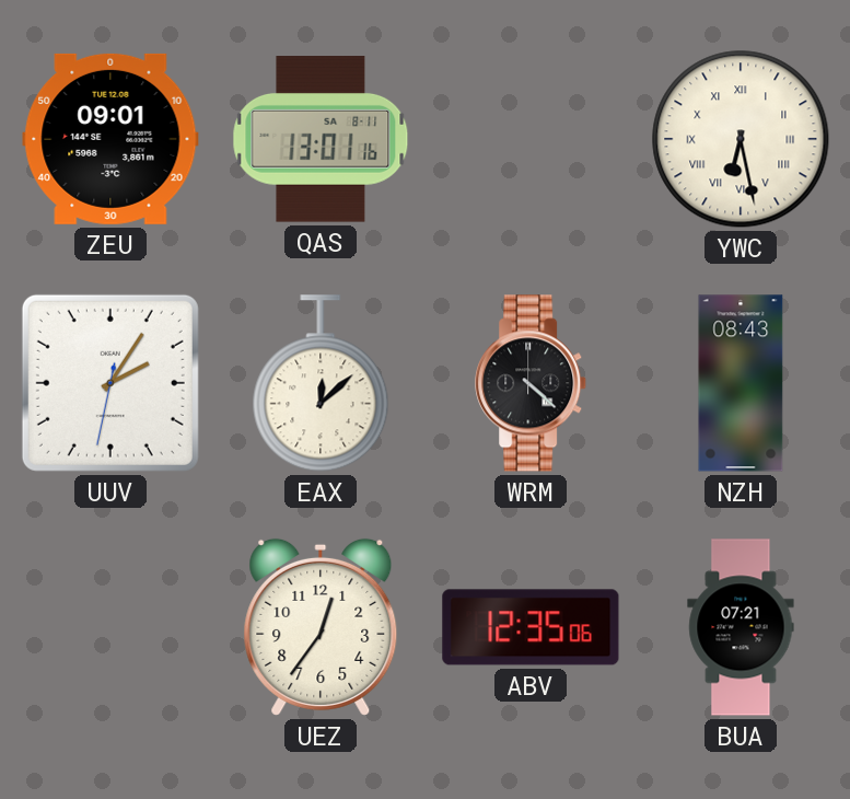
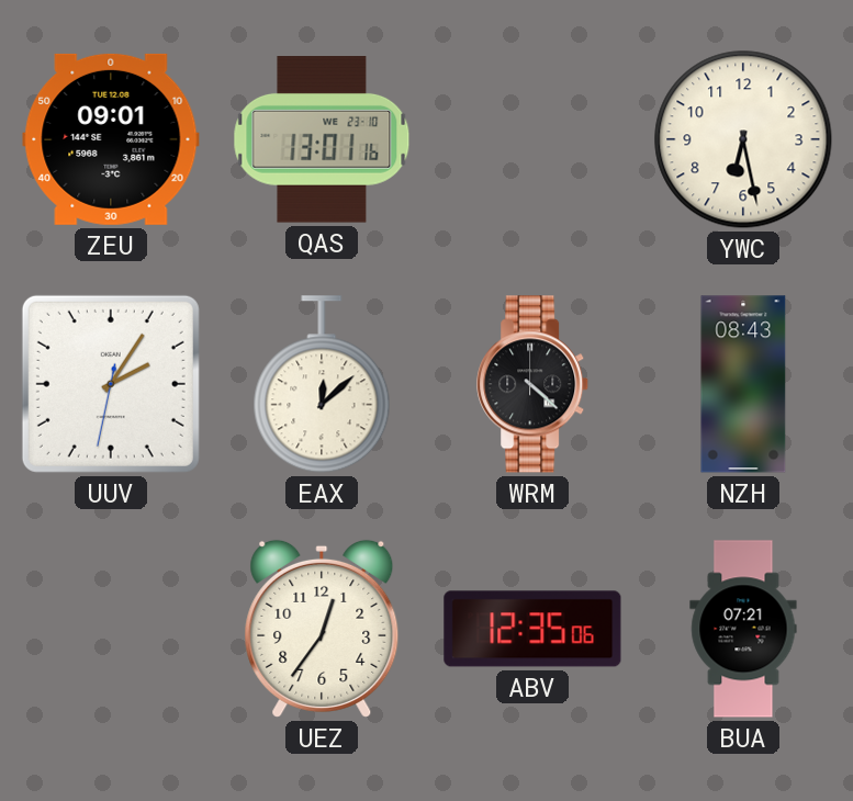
QAS date: SA 8-11 -> WE 23-10 (322, 139)
YWC numerals: Roman -> Arabic (743, 139)
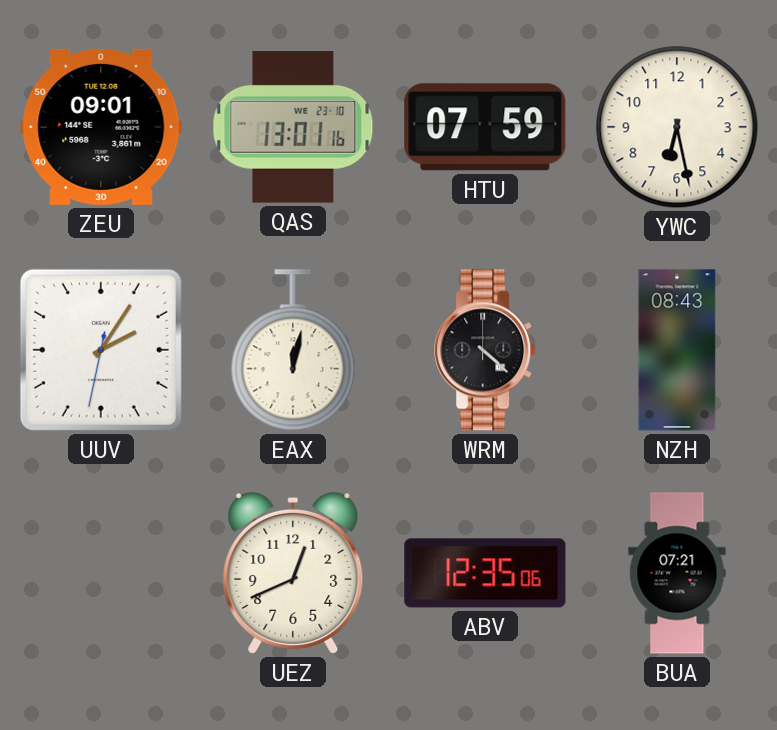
HTU: none -> 07:59 (485, 127)
EAX: 12:08 -> 12:02 (293, 350)
UEZ: 12:36 -> 12:41 (293, 573)
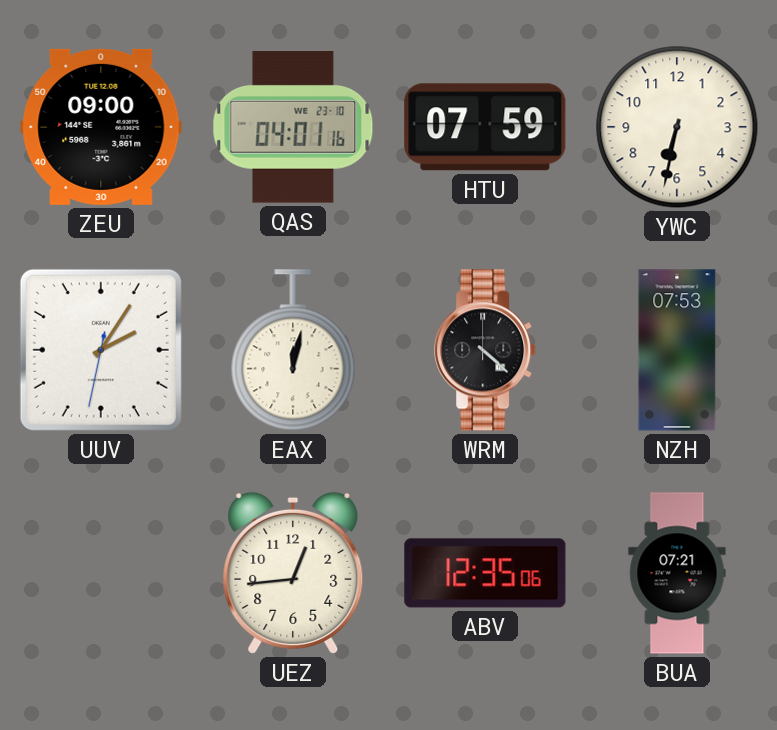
ZEU: 09:01 -> 09:00 (101, 127)
QAS: 13:01 -> 04:01 (293, 127)
YWC: 6:28 -> 6:32 (677, 127)
NZH: 08:43 -> 07:53 (677, 350)
UEZ: 12:41 -> 12:44 (293, 573)
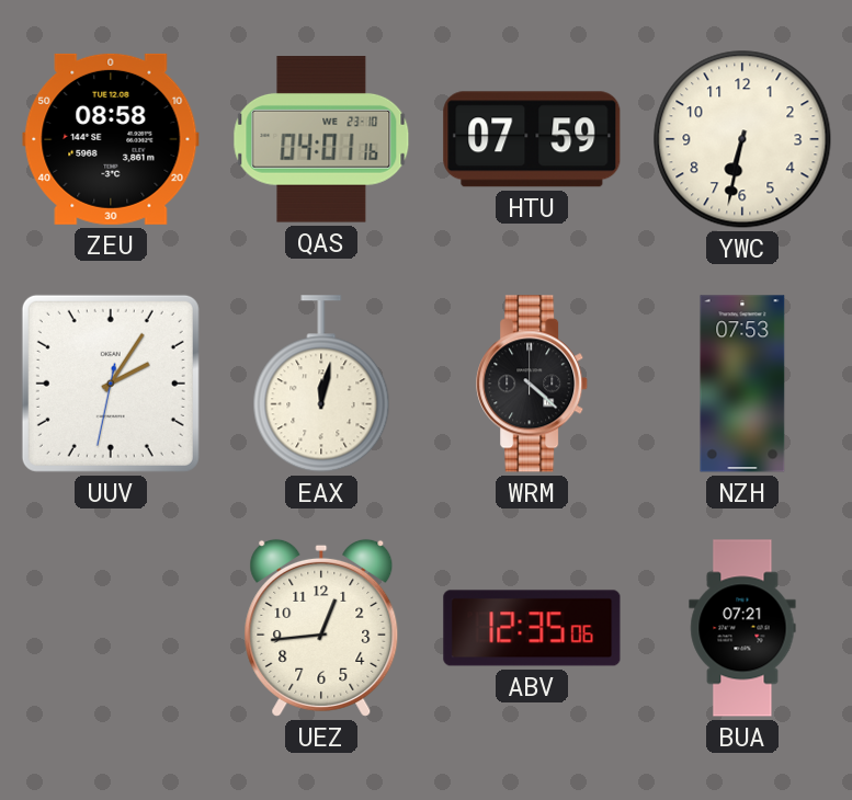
ZEU: 09:00 -> 08:58 (111, 139)
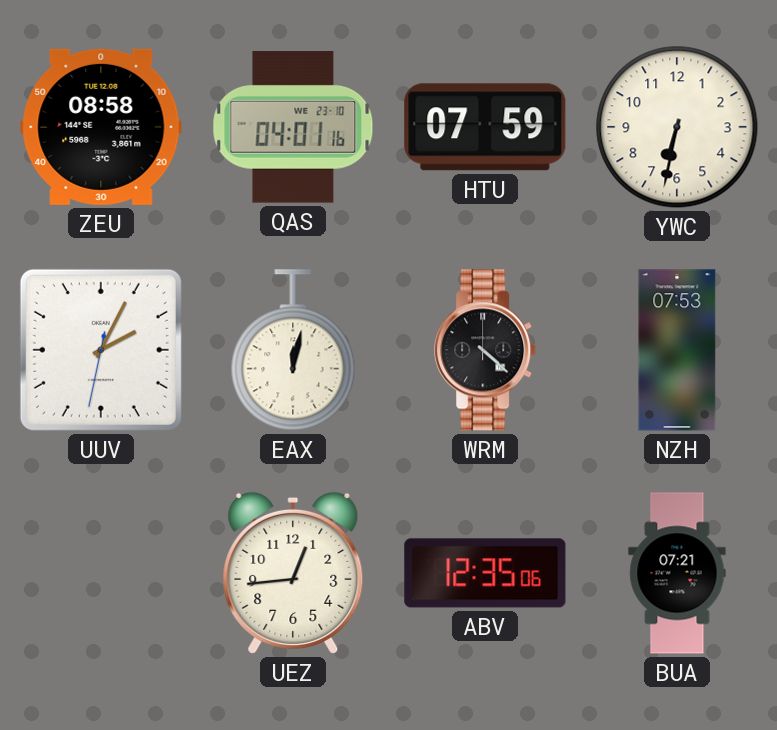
UUV: 2:05 -> 2:04 (101, 350)
